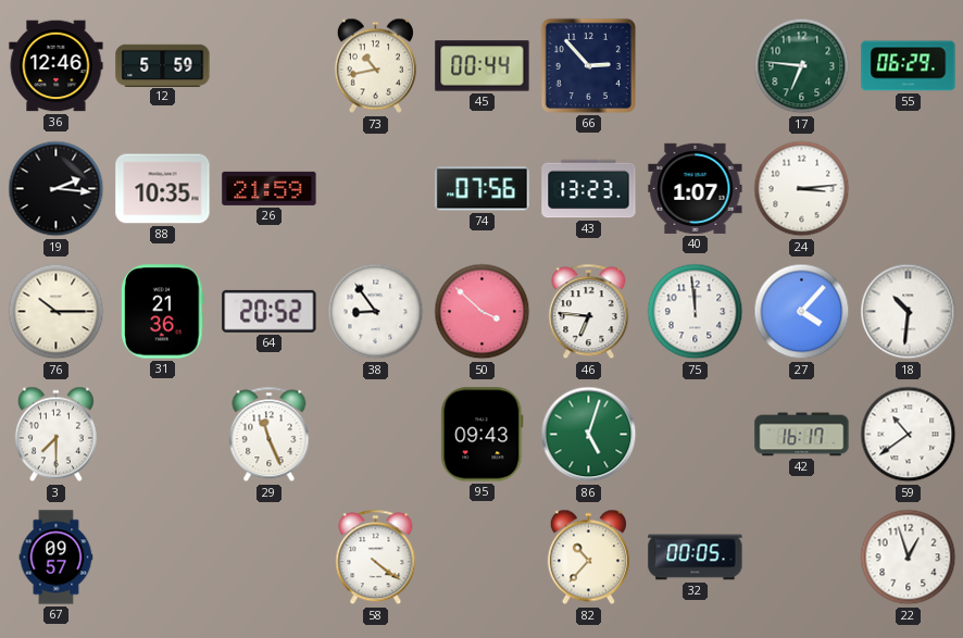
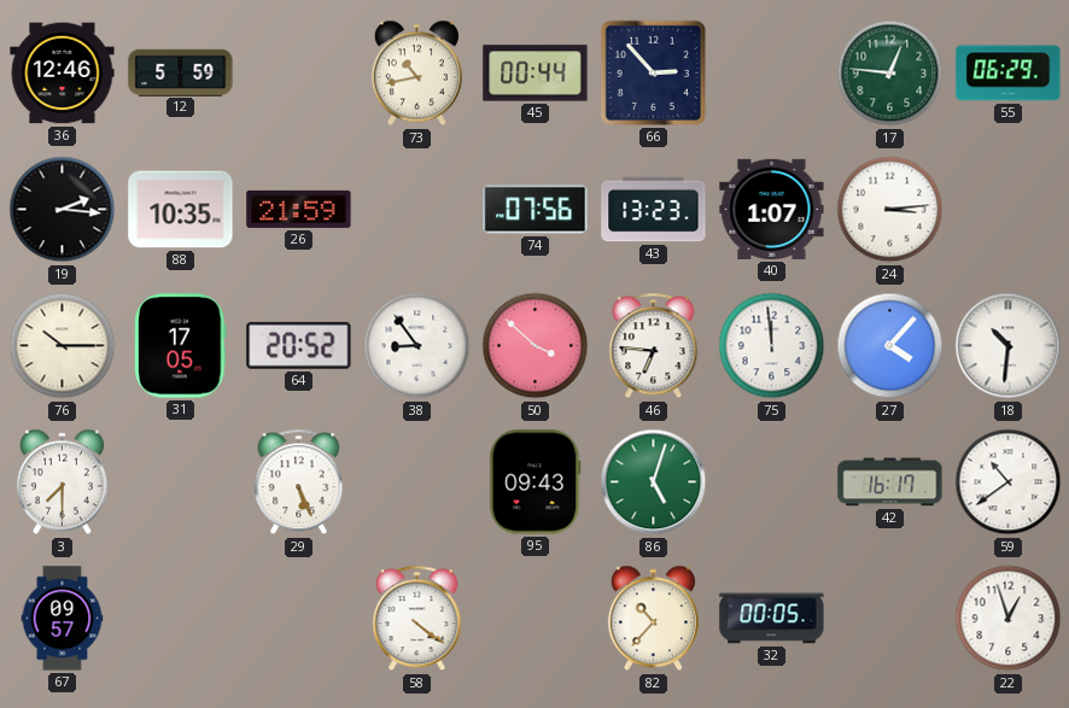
17: 6:46 -> 12:46 (890, 74)
31: 21:36 -> 17:05 (181, 346)
29: 11:26 -> 5:26 (299, 482)
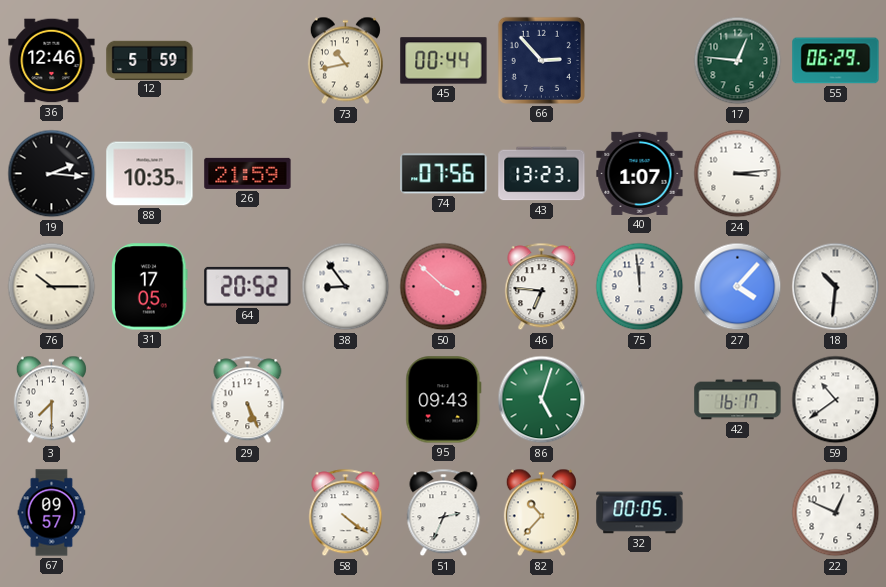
51: none -> 2:34 (444, 513)
22: 12:57 -> 12:49 (836, 513)
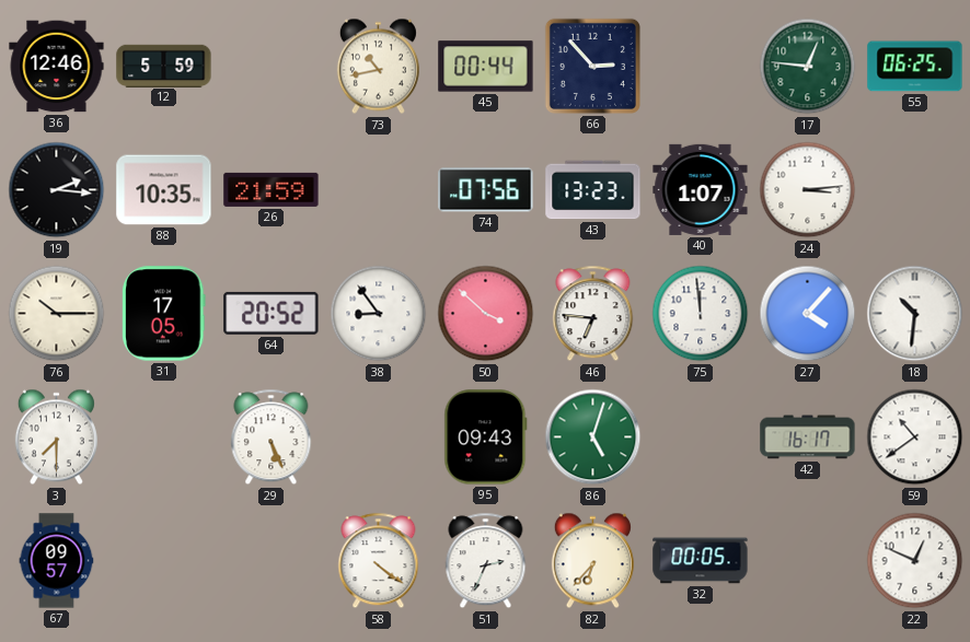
55: 06:29 -> 06:25 (915, 67)
82: 10:37 -> 6:37 (592, 561)
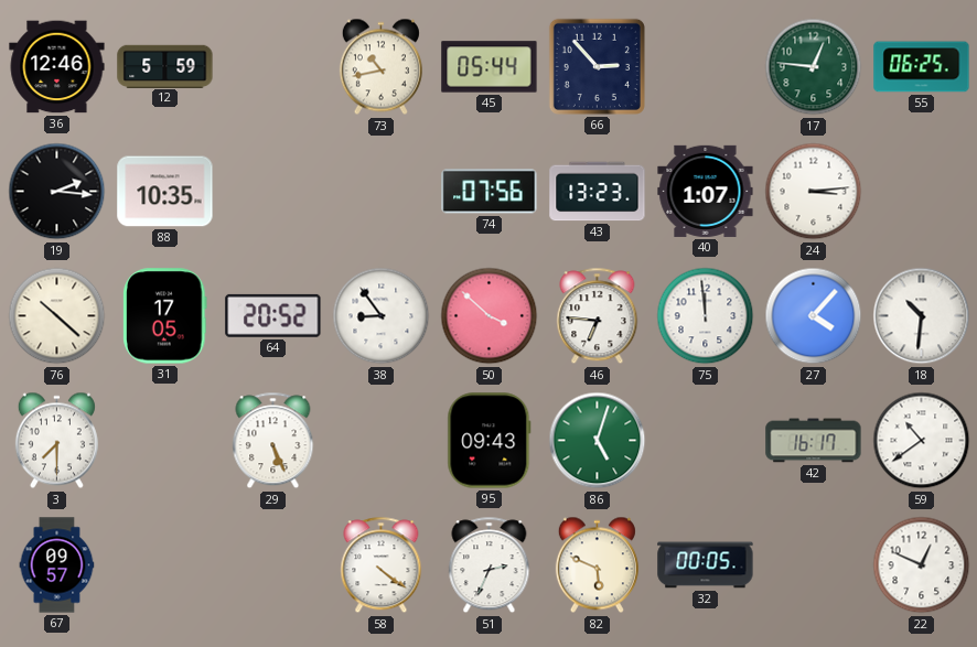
45: 00:44 -> 05:44 (490, 67)
26: 21:59 -> none (272, 189)
76: 10:15 -> 10:22 (57, 316)
82: 6:37 -> 5:49 (597, 565)
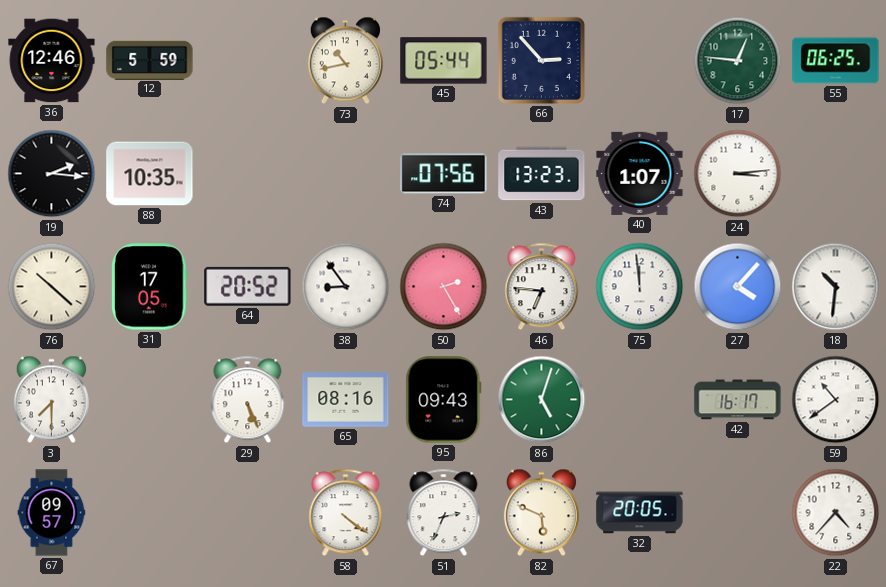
50: 3:52 -> 2:25 (444, 287)
65: none -> 08:16 (346, 400)
32: 00:05 -> 20:05 (640, 513)
22: 12:49 -> 4:37 (836, 513)
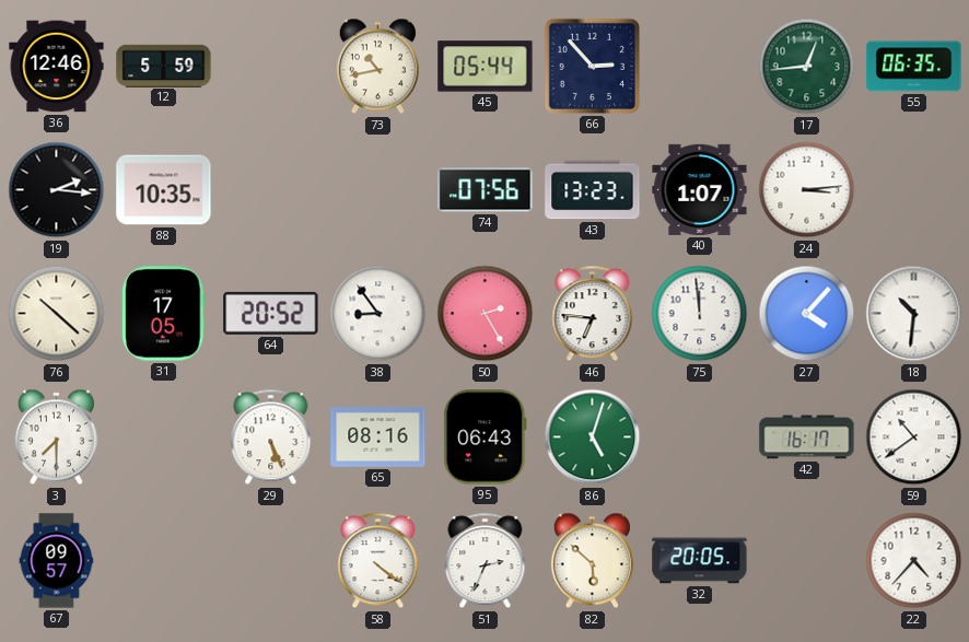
17: 12:46 -> 12:44 (807, 67)
55: 06:25 -> 06:35 (914, 67)
95: 09:43 -> 06:43 (486, 437)
82: 5:49 -> 5:52 (592, 561)
